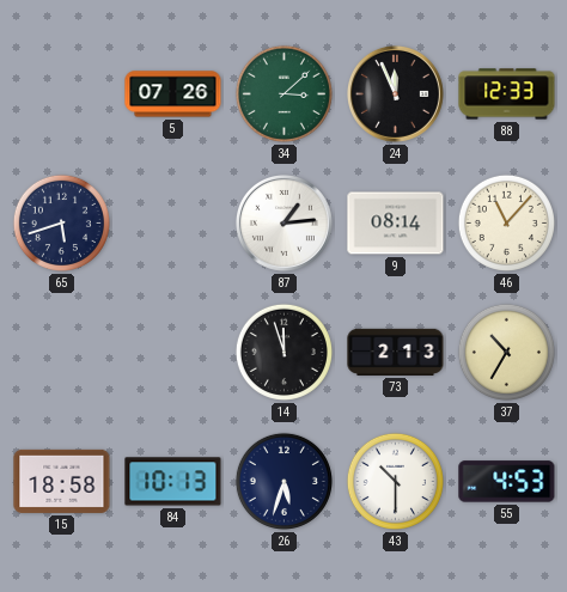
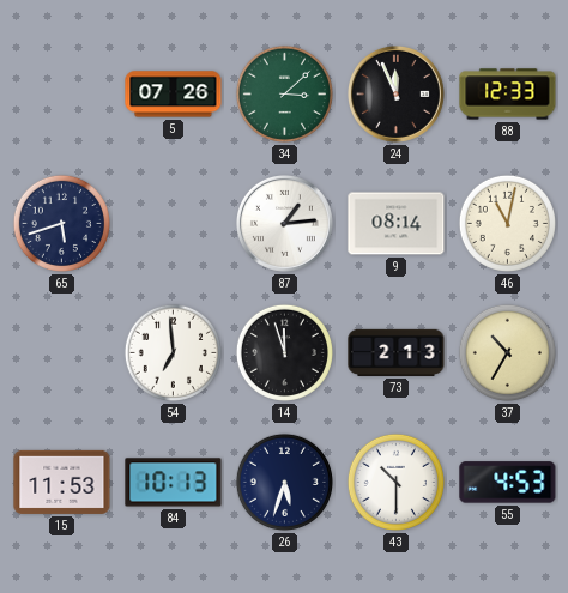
46: 11:07 -> 11:02 (507, 223)
54: none -> 6:59 (173, 352)
15: 18:58 -> 11:53 (62, 482)
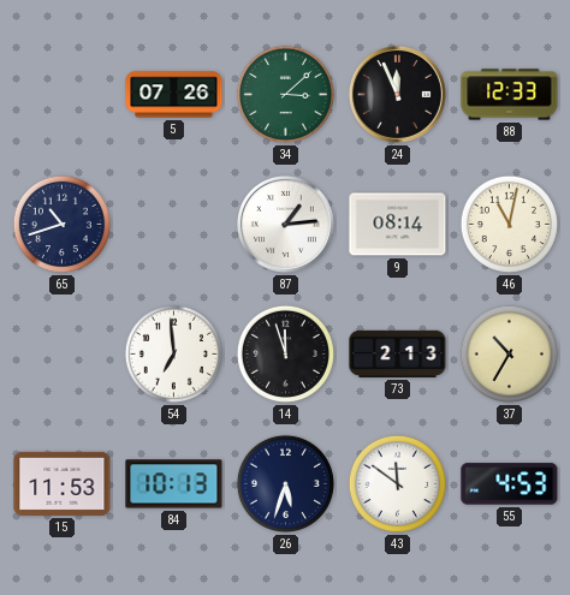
65: 5:42 -> 10:42 (61, 224)
43: 10:30 -> 11:51 (397, 483)
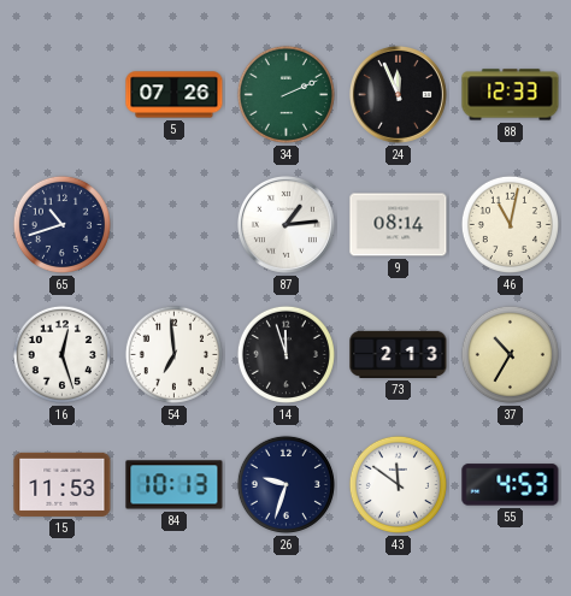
34: 3:08 -> 2:11 (285, 94)
16: none -> 12:27 (61, 354)
26: 5:33 -> 9:33 (285, 484)
